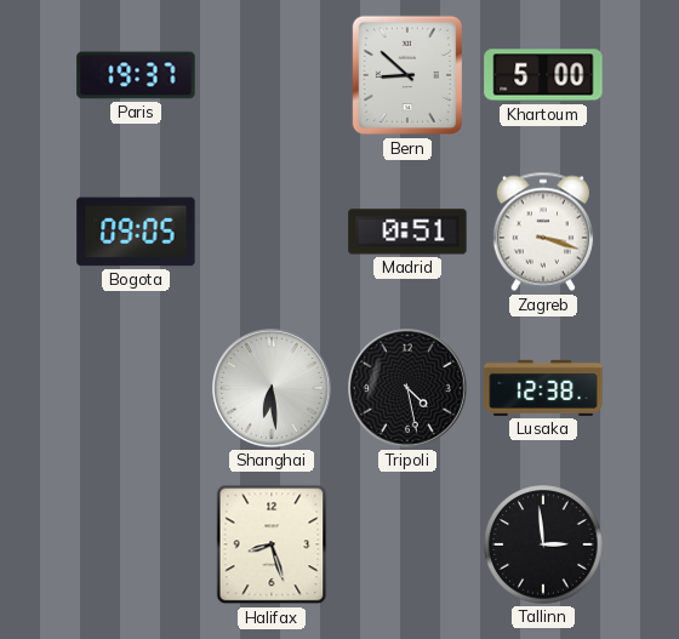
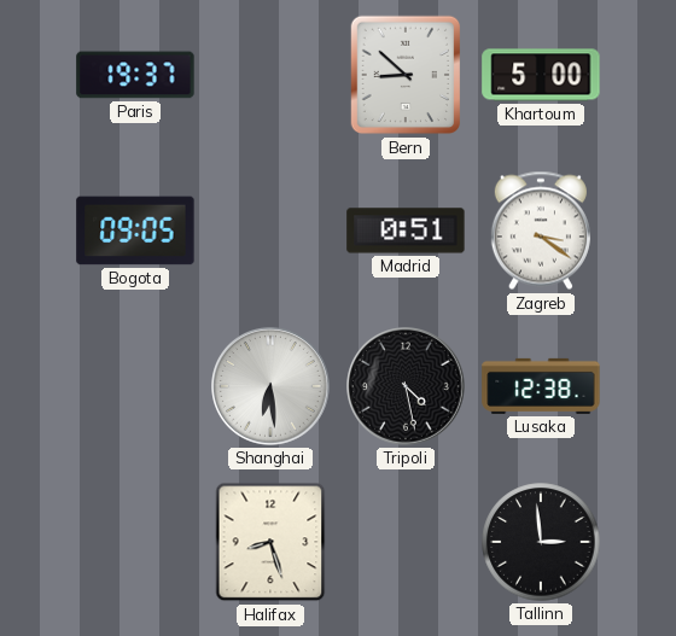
Zagreb: 3:18 -> 3:21 (541, 231)
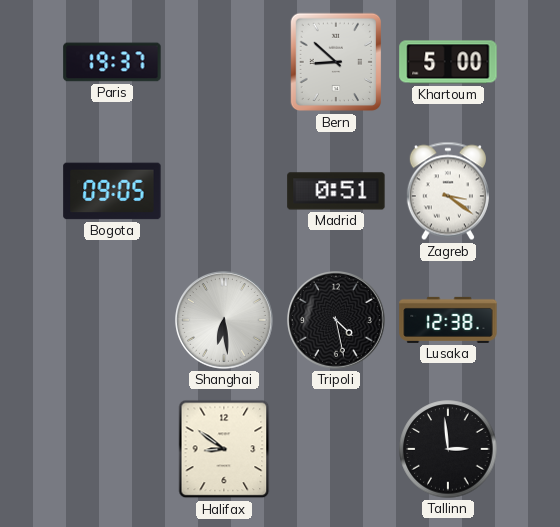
Halifax: 8:27 -> 8:51 (224, 449)
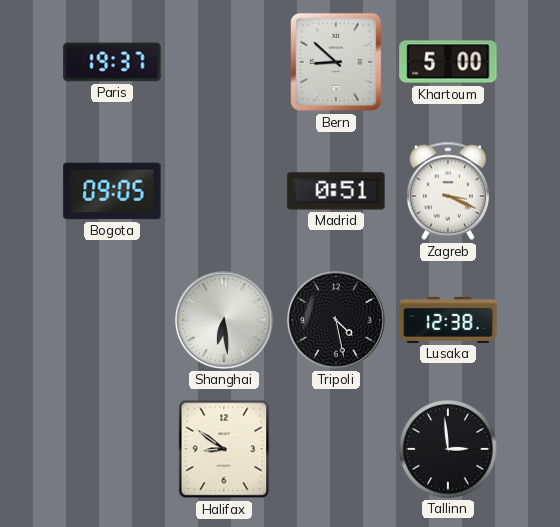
Zagreb: 3:21 -> 3:19 (448, 191)
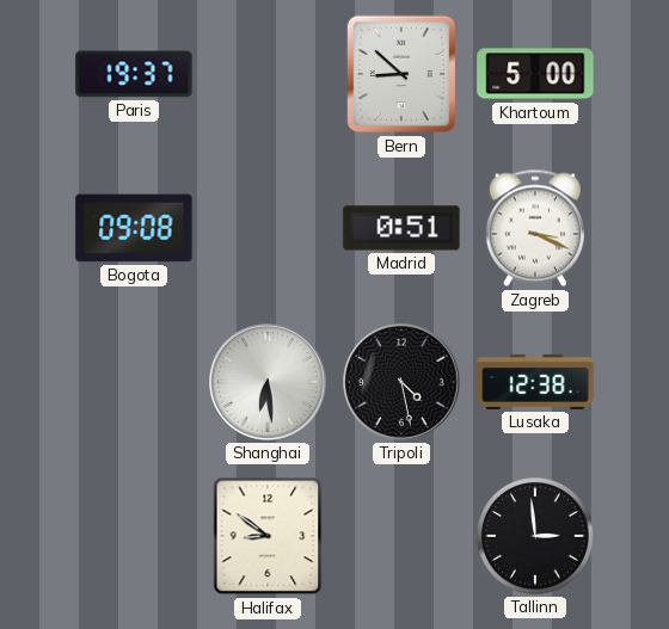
Bogota: 09:05 -> 09:08 (134, 228)
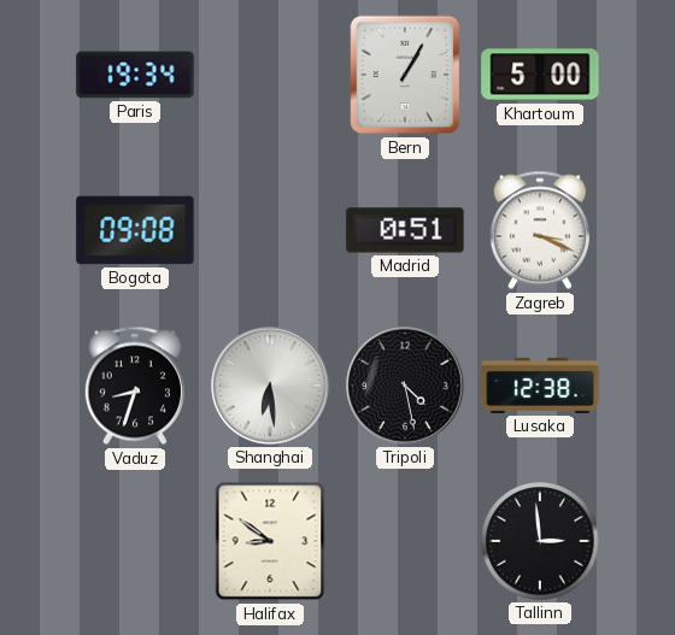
Paris: 19:37 -> 19:34 (135, 75)
Bern: 8:52 -> 1:05 (404, 75)
Vaduz: none -> 8:33 (135, 386)
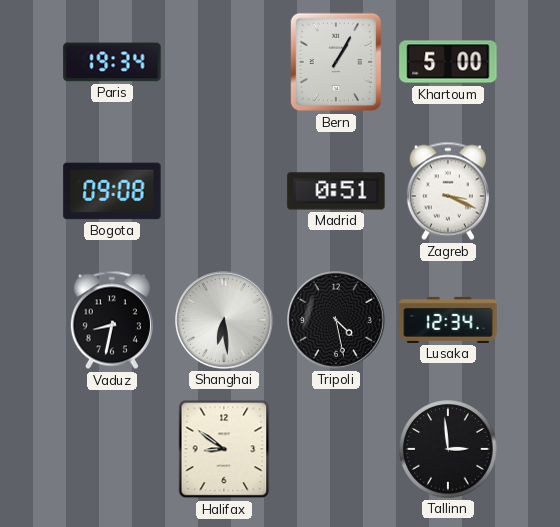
Vaduz: 8:33 -> 8:32 (112, 320)
Lusaka: 12:38 -> 12:34 (448, 320)
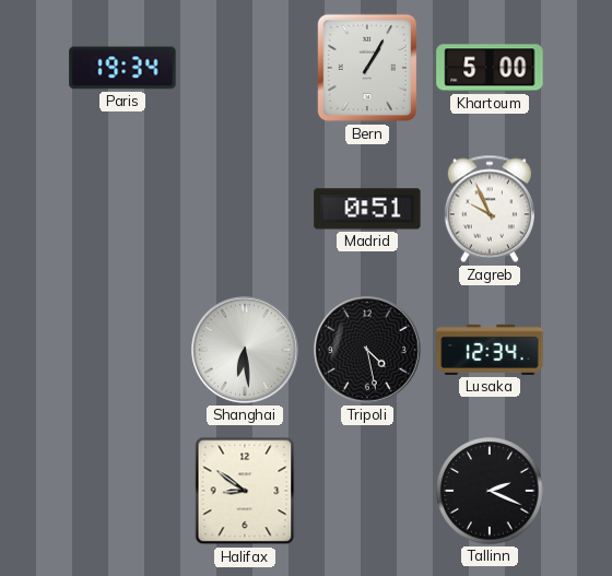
Bogota: 09:08 -> none (112, 191)
Zagreb: 3:19 -> 9:56 (490, 209)
Vaduz: 8:32 -> none (112, 320)
Tallinn: 2:59 -> 2:19 (490, 491)
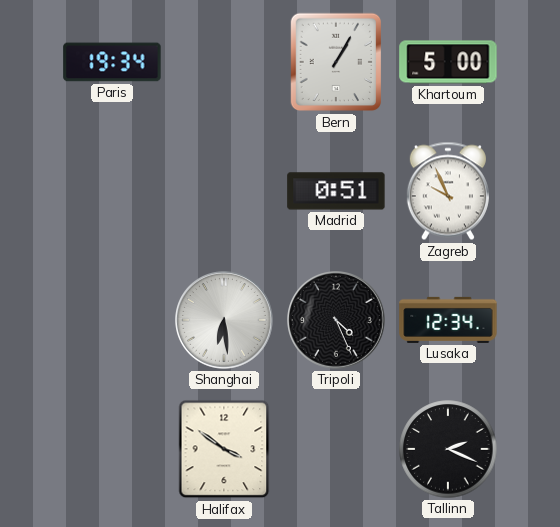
Tripoli: 4:28 -> 4:26 (337, 321)
Halifax: 8:51 -> 3:51 (224, 449)
